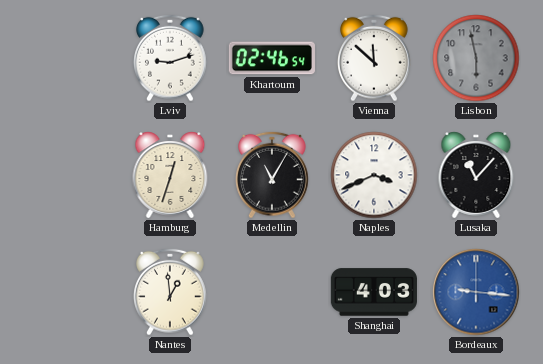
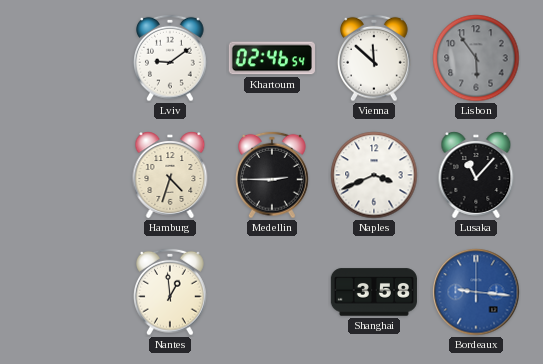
Lviv: 9:12 -> 9:09 (171, 58)
Lisbon: 5:58 -> 5:54 (476, 58)
Hamburg: 12:33 -> 4:33 (170, 175)
Medellin: 11:05 -> 2:45 (273, 175)
Shanghai: 4:03 -> 3:58 (374, 292)
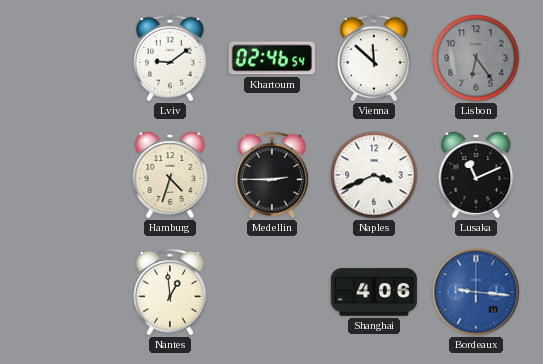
Lisbon: 5:54 -> 6:24 (476, 58)
Lusaka: 11:07 -> 11:11 (476, 175)
Shanghai: 3:58 -> 4:06 (374, 292)
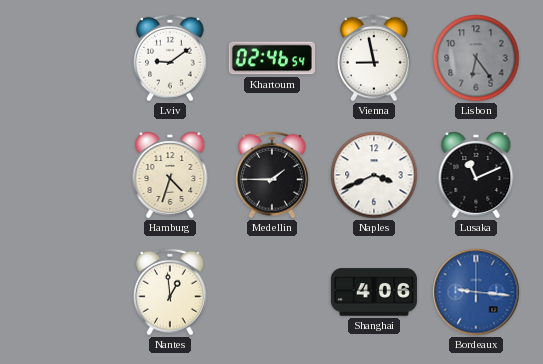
Vienna: 11:52 -> 8:58 (375, 58)
Medellin: 2:45 -> 1:45 (273, 175)
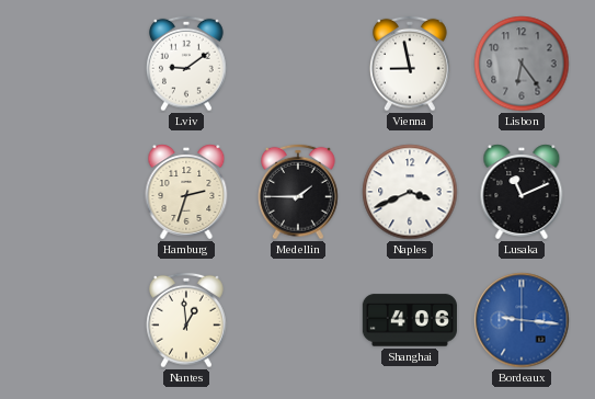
Khartoum: 02:46 -> none (272, 58)
Hamburg: 4:33 -> 2:33 (186, 192)
